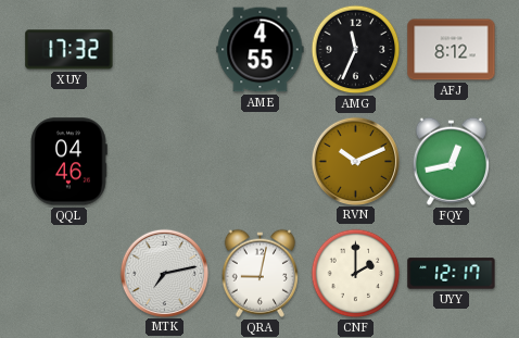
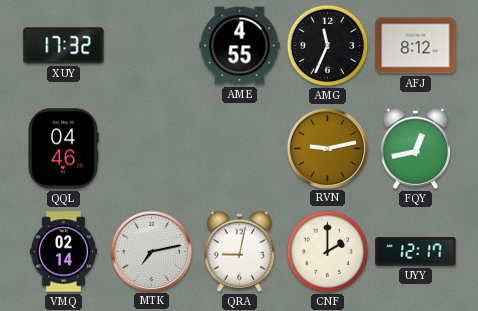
RVN: 10:11 -> 9:13 (327, 148)
VMQ: none -> 02:14 (63, 252)
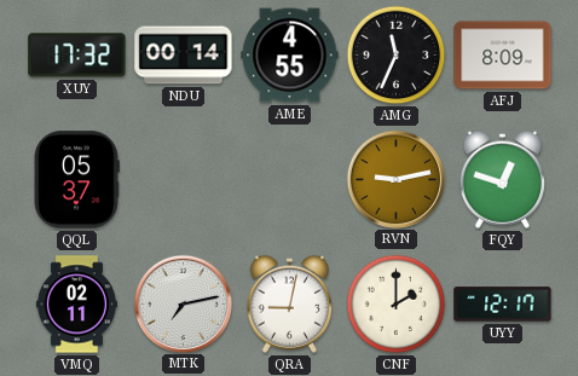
NDU: none -> 00:14 (184, 56)
AFJ: 8:12 -> 8:09 (503, 56)
QQL: 04:46 -> 05:37 (76, 180)
FQY: 12:43 -> 12:48 (502, 179)
VMQ: 02:14 -> 02:11 (76, 305)
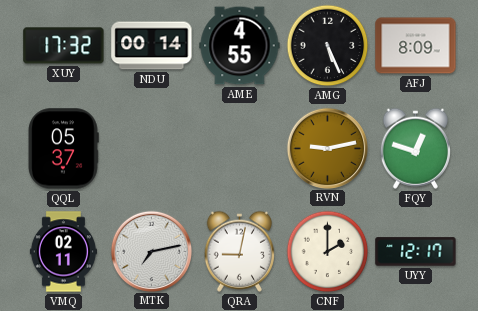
AMG: 11:34 -> 5:26 (328, 46)
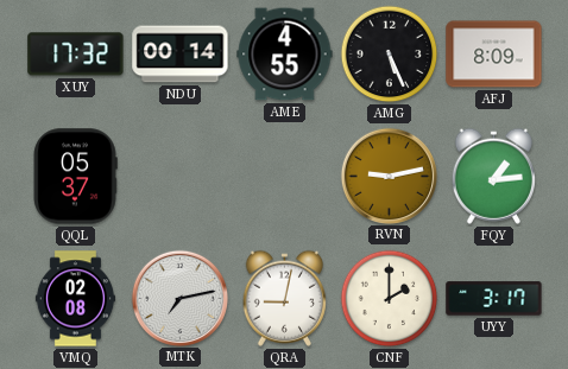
FQY: 12:48 -> 1:14 (493, 176)
VMQ: 02:11 -> 02:08 (75, 299)
UYY: 12:17 -> 3:17 (494, 299)
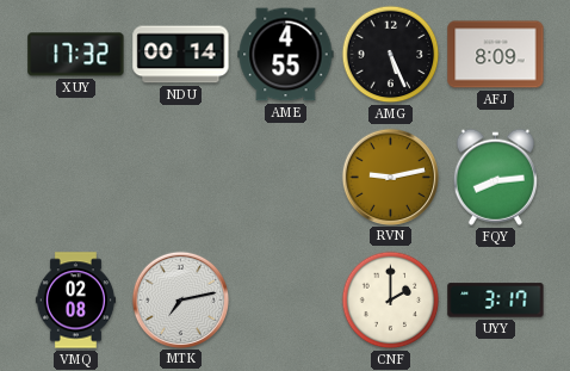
QQL: 05:37 -> none (75, 177)
FQY: 1:14 -> 8:14 (495, 177)
QRA: 9:02 -> none (284, 298)
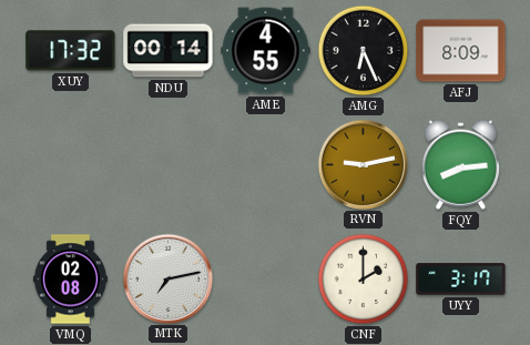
AMG: 5:26 -> 6:26 (364, 51)
